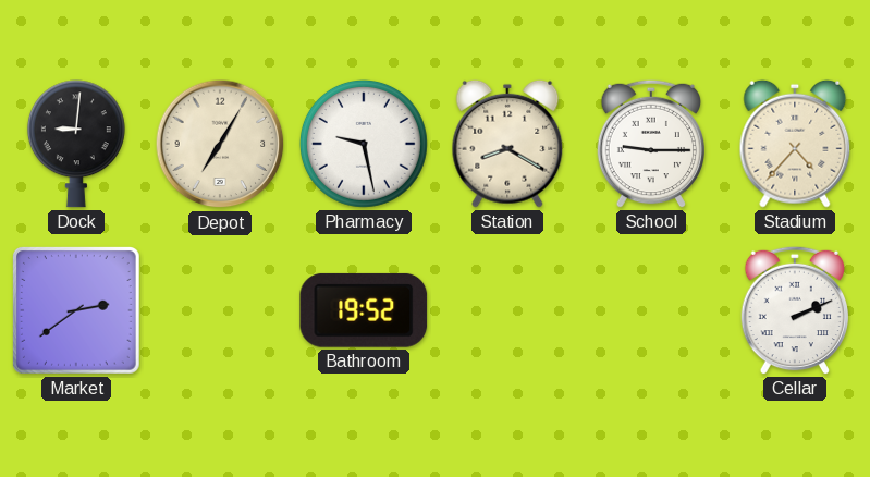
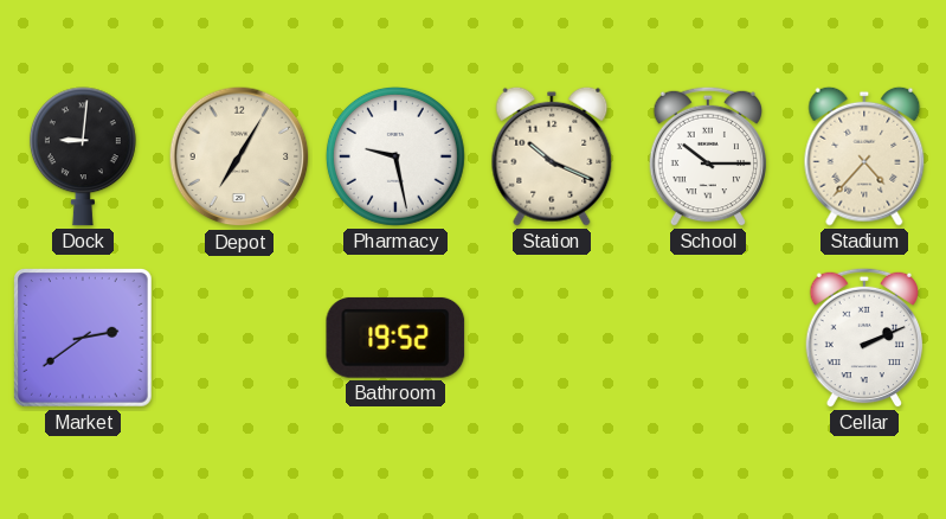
Station: 8:20 -> 10:19 (552, 156)
School: 9:15 -> 10:15 (708, 156)
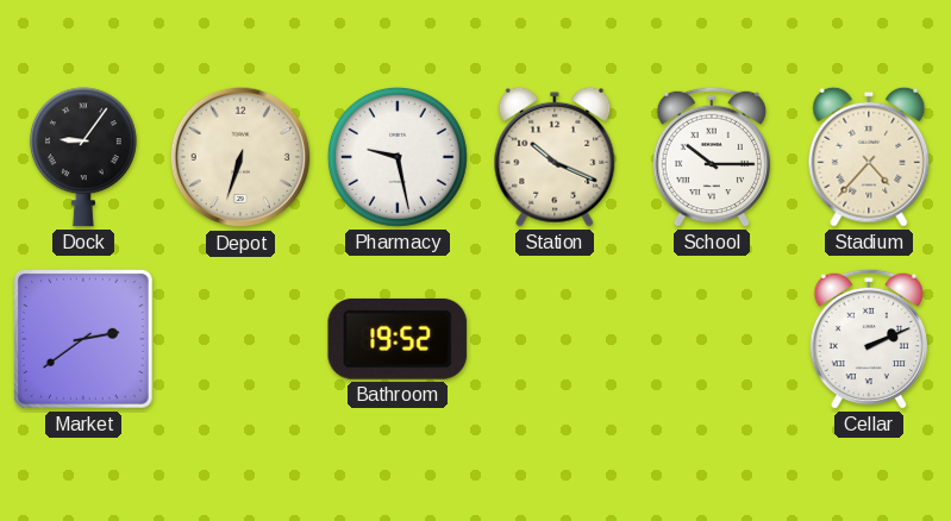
Dock: 9:01 -> 9:06 (83, 157)
Depot: 7:05 -> 6:33 (240, 157)
